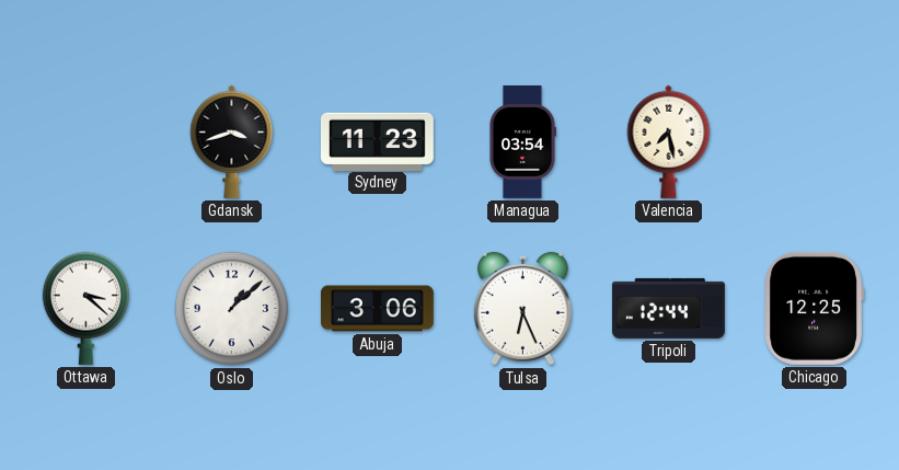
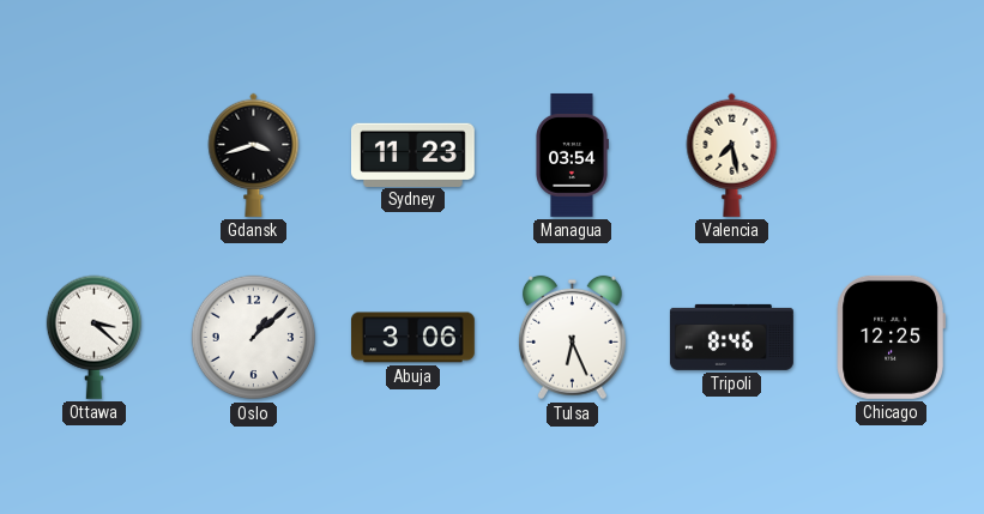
Tripoli: 12:44 -> 8:46 (731, 337)
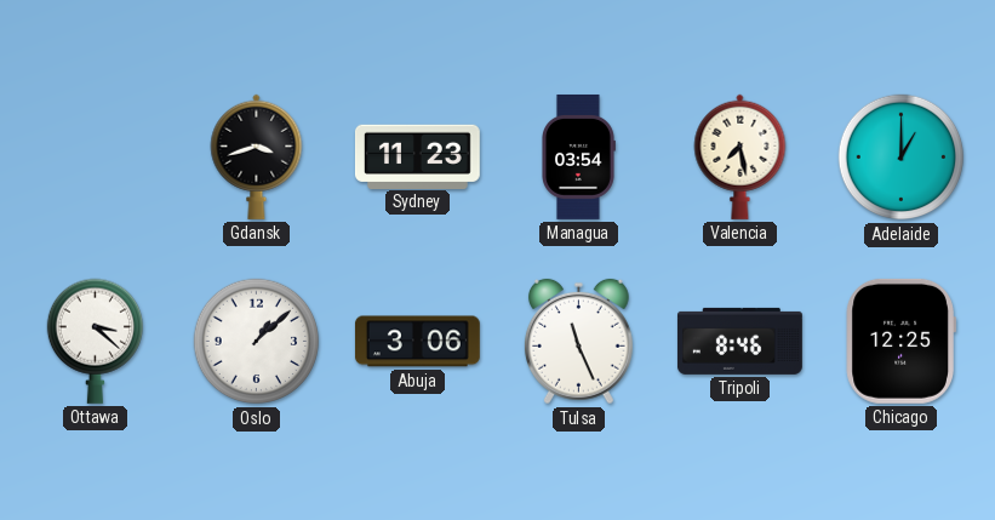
Adelaide: none -> 1:00 (902, 158)
Tulsa: 6:26 -> 11:26 (578, 342)
